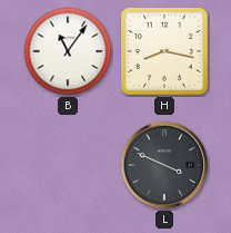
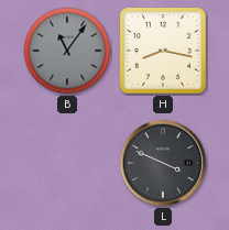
B dial: white -> grey (67, 51)
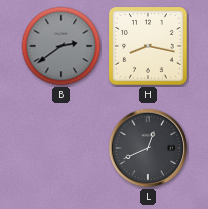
B: 11:06 -> 2:39 (61, 46)
L: 3:49 -> 12:41 (148, 148)
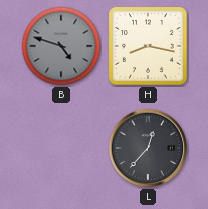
B: 2:39 -> 4:48 (61, 46)
L: 12:41 -> 12:37 (148, 148)
